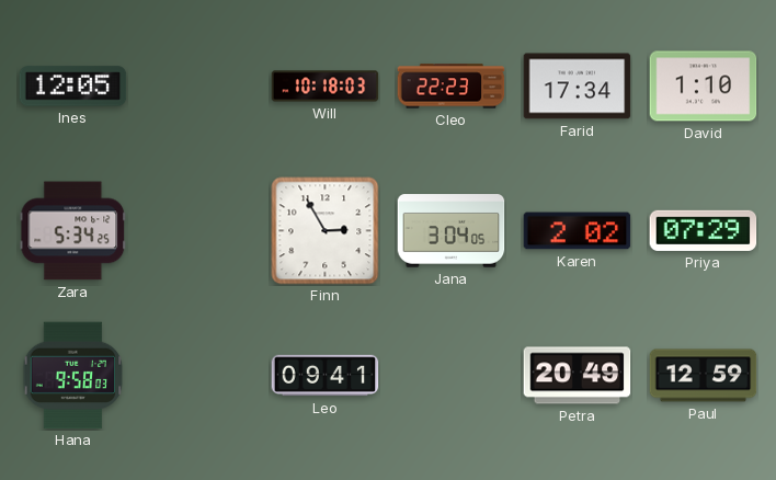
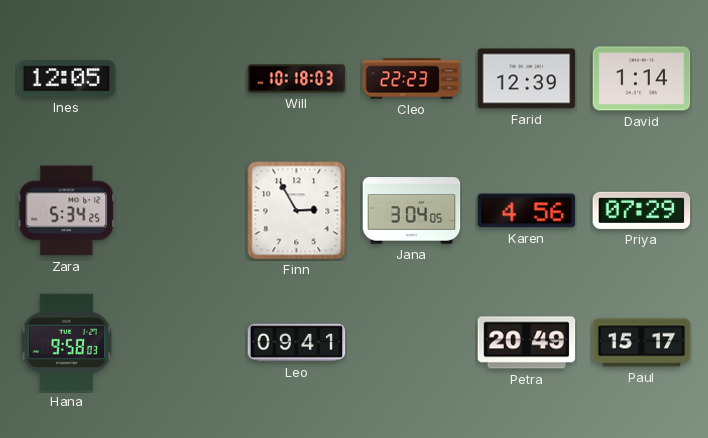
Farid: 17:34 -> 12:39 (527, 79)
David: 1:10 -> 1:14 (642, 79)
Karen: 2:02 -> 4:56 (527, 211)
Paul: 12:59 -> 15:17 (642, 343)
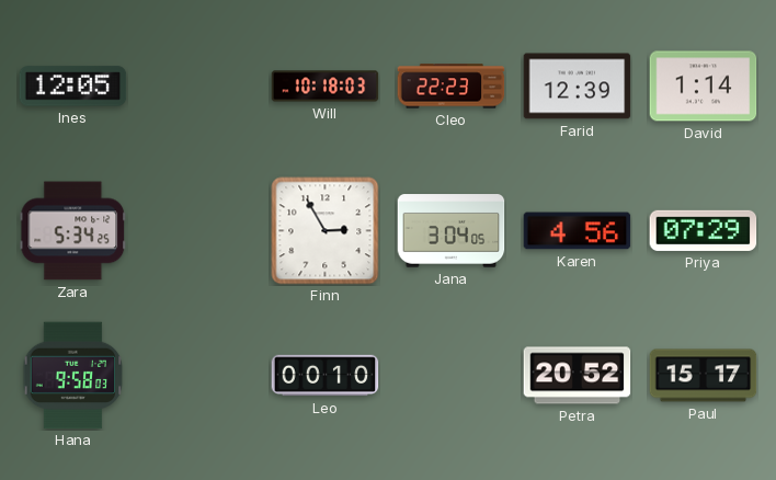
Leo: 09:41 -> 00:10 (326, 376)
Petra: 20:49 -> 20:52 (578, 376)
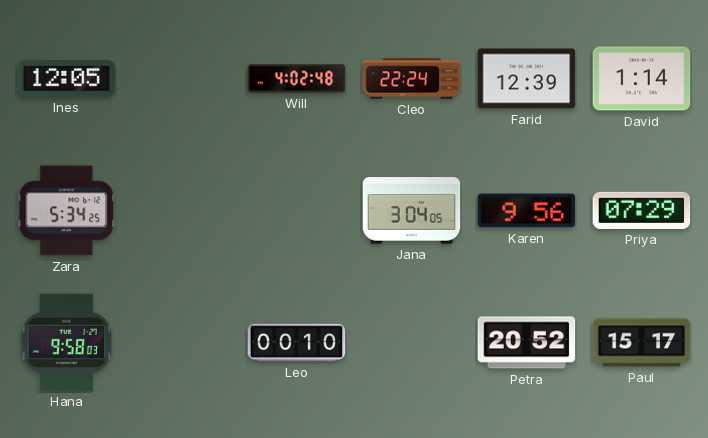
Will: 10:18 -> 4:02 (297, 79)
Cleo: 22:23 -> 22:24 (412, 79)
Finn: 2:55 -> none (326, 231)
Karen: 4:56 -> 9:56 (527, 211)
